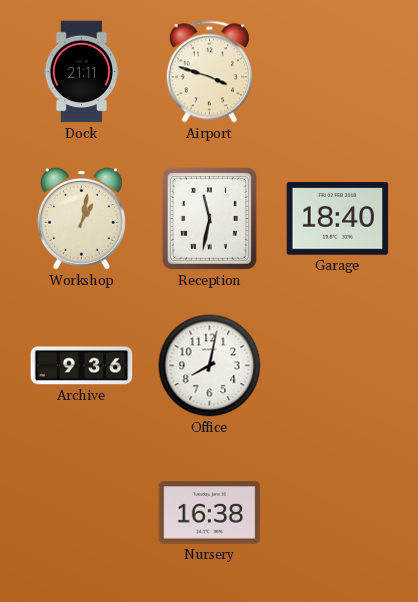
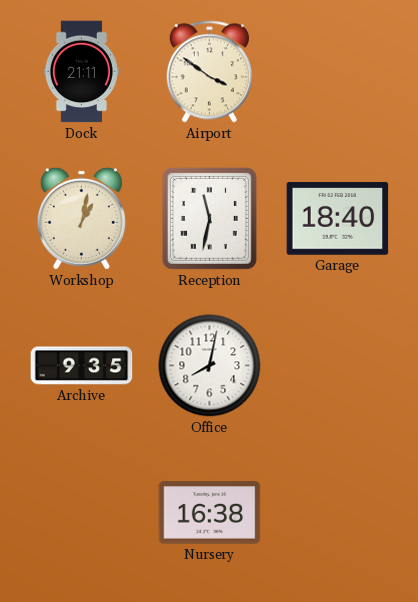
Airport: 3:48 -> 3:51 (209, 72)
Archive: 9:36 -> 9:35 (82, 366)
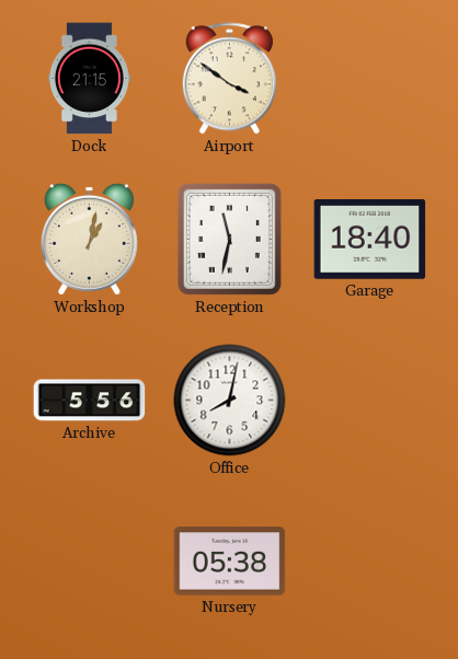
Dock: 21:11 -> 21:15 (89, 79)
Archive: 9:35 -> 5:56 (90, 401)
Nursery: 16:38 -> 05:38 (230, 562)
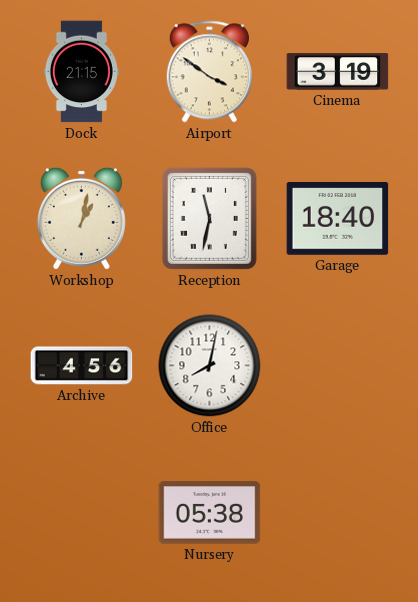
Cinema: none -> 3:19 (338, 72)
Archive: 5:56 -> 4:56 (82, 366)
